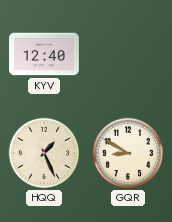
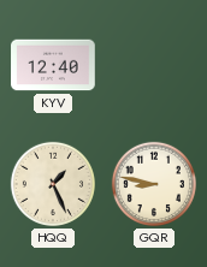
GQR: 8:50 -> 8:47 (154, 184)
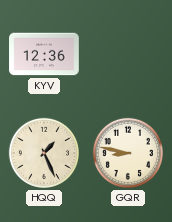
KYV: 12:40 -> 12:36 (44, 54)
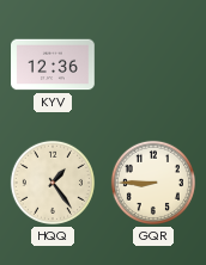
HQQ: 1:26 -> 1:24 (53, 183)
GQR: 8:47 -> 8:45 (153, 183)
